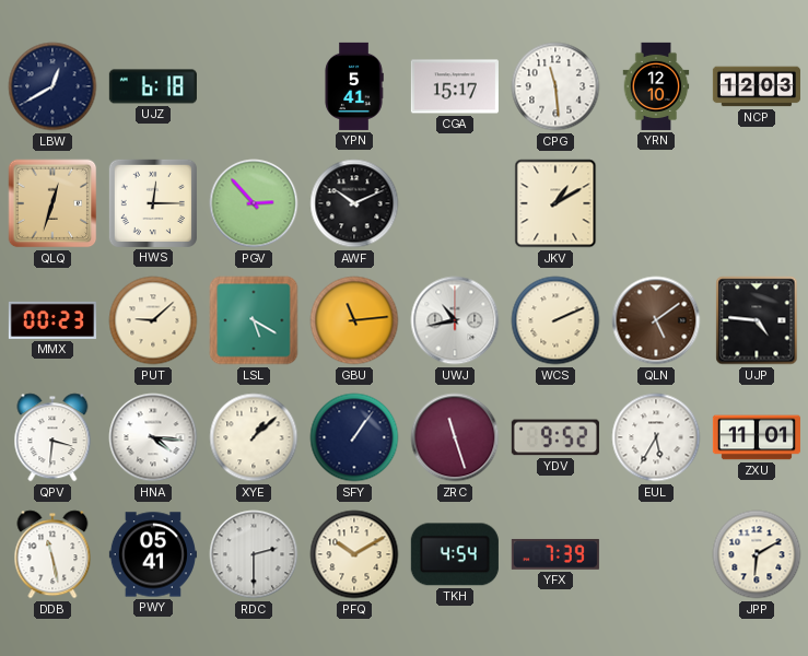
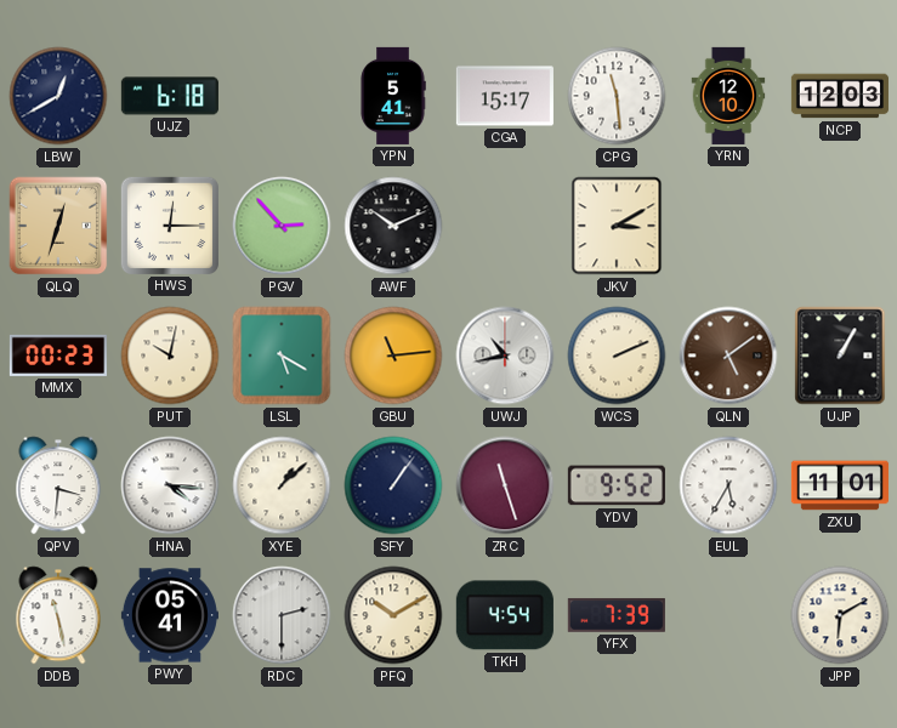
JKV: 1:10 -> 3:10 (617, 226)
PUT: 9:08 -> 10:02 (170, 356)
UJP: 4:46 -> 1:05 (840, 356)
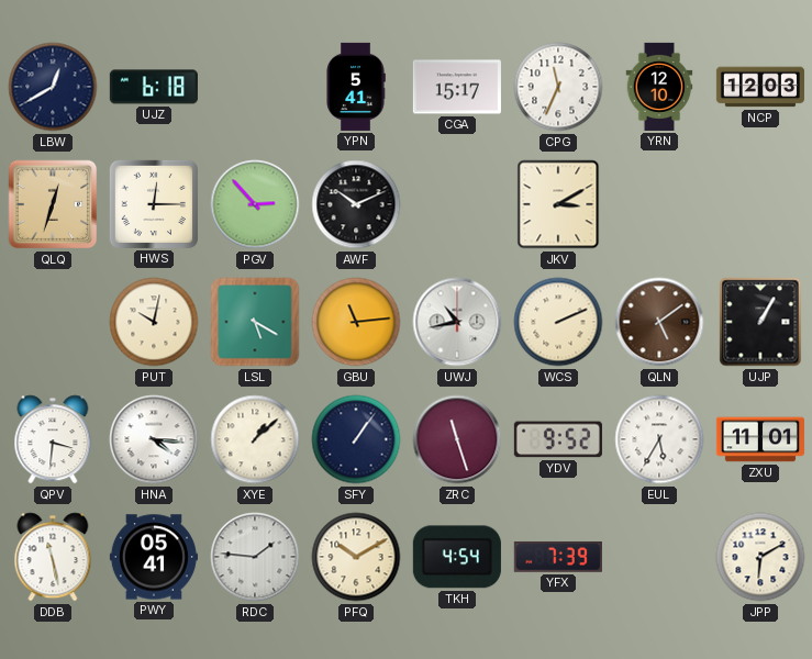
CPG: 11:29 -> 11:34 (558, 87)
MMX: 00:23 -> none (58, 356)
RDC: 2:30 -> 1:46 (255, 557)
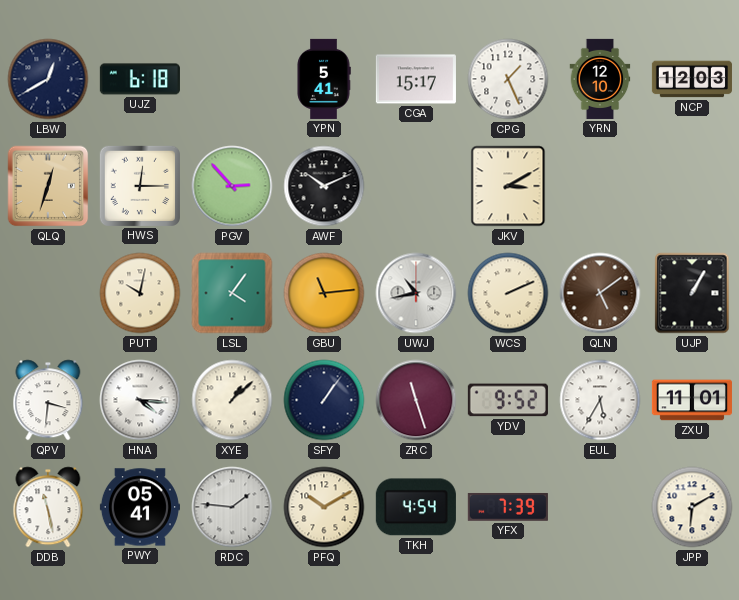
CPG: 11:34 -> 1:26 (508, 79)
LSL: 5:20 -> 4:06 (232, 293)
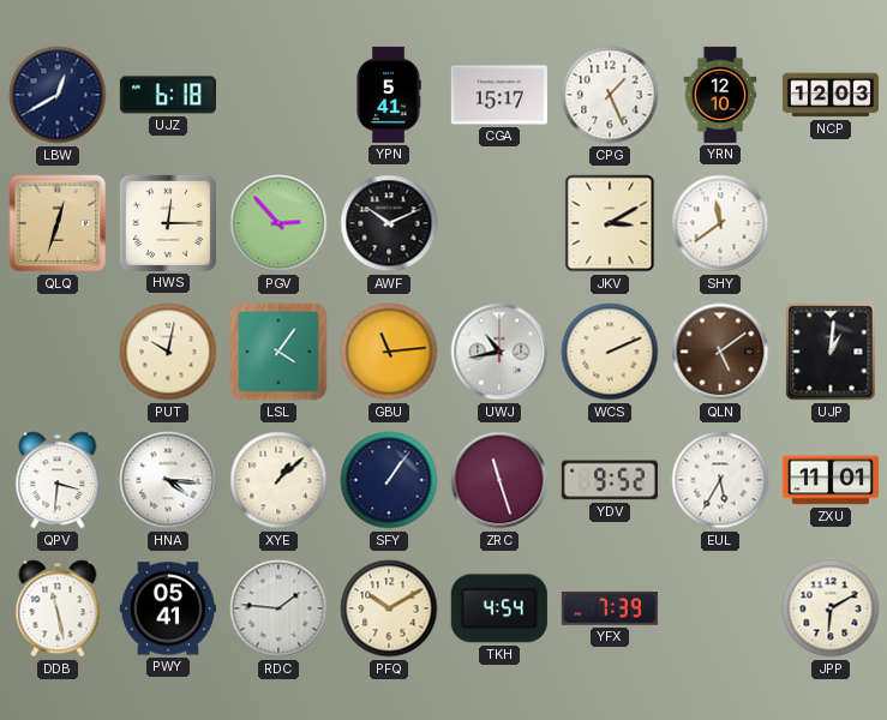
SHY: none -> 11:39 (720, 223)
UJP: 1:05 -> 1:01 (831, 352)
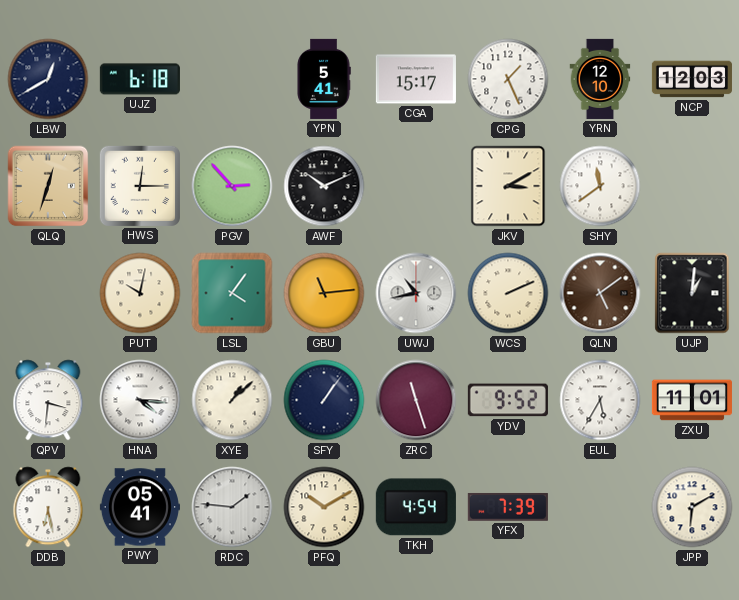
DDB: 11:28 -> 6:28 (48, 507)
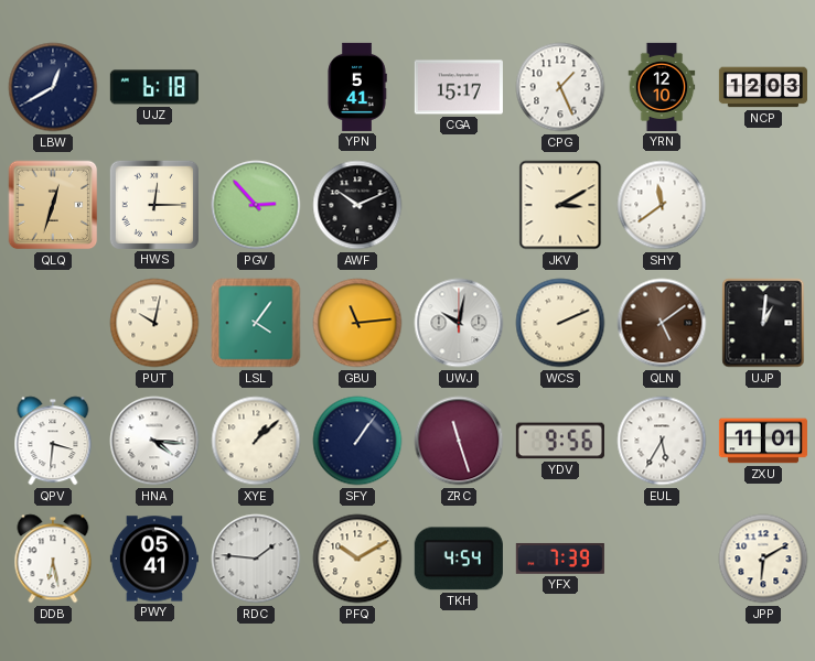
UWJ: 10:43 -> 10:02 (459, 323)
YDV: 9:52 -> 9:56 (560, 441)
